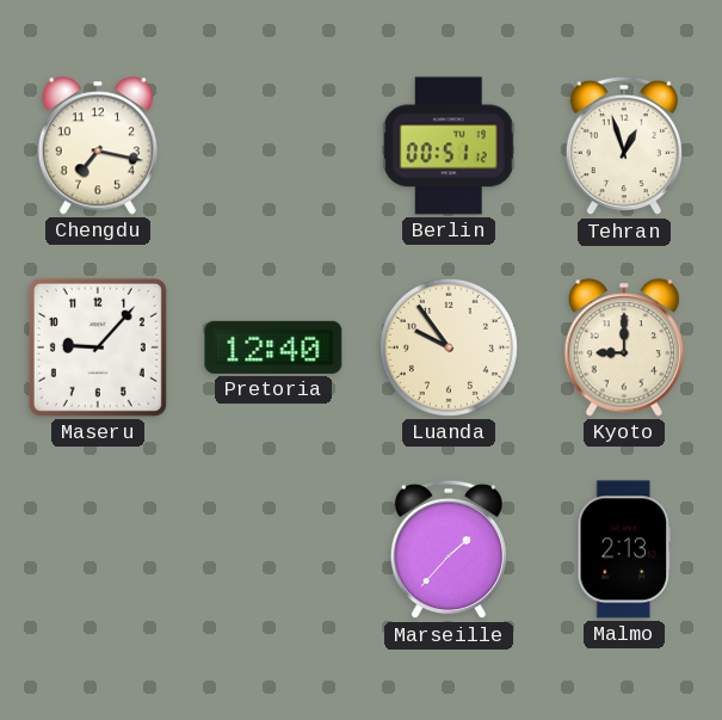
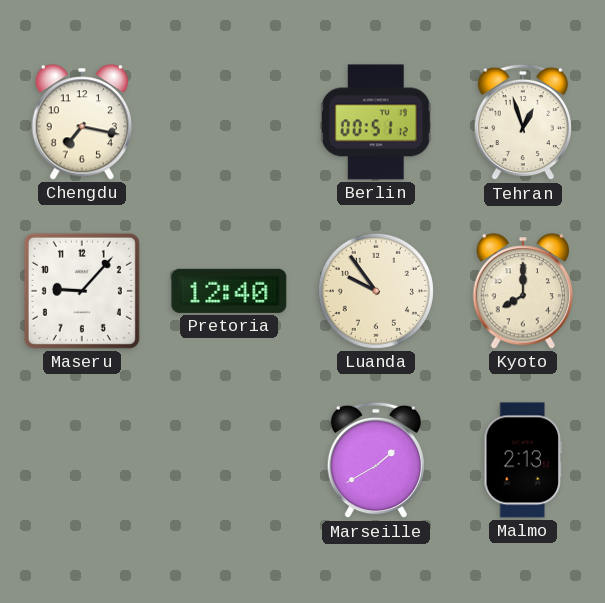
Kyoto: 9:00 -> 8:00 (522, 291)
Marseille: 1:37 -> 1:40 (376, 460)
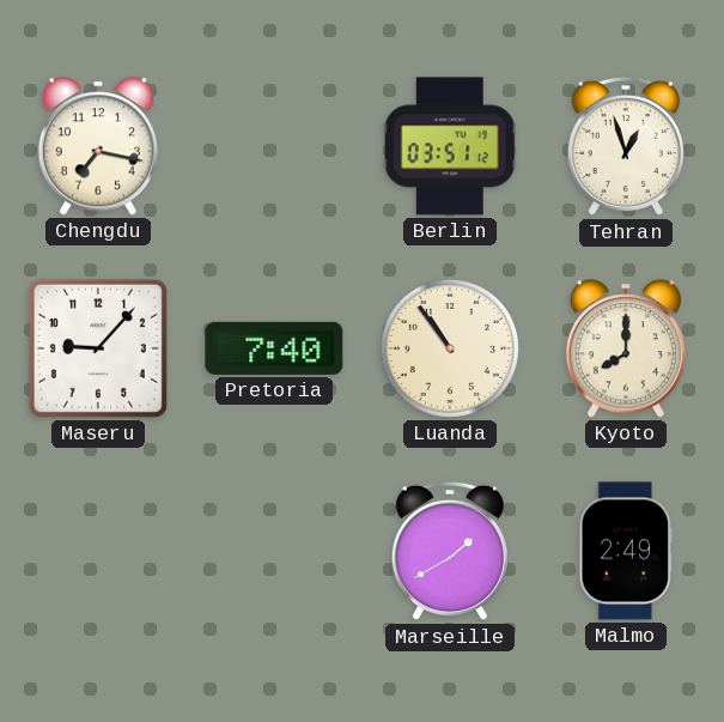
Berlin: 00:51 -> 03:51 (450, 146)
Pretoria: 12:40 -> 7:40 (274, 348)
Luanda: 9:54 -> 10:54 (450, 348)
Malmo: 2:13 -> 2:49 (626, 551)
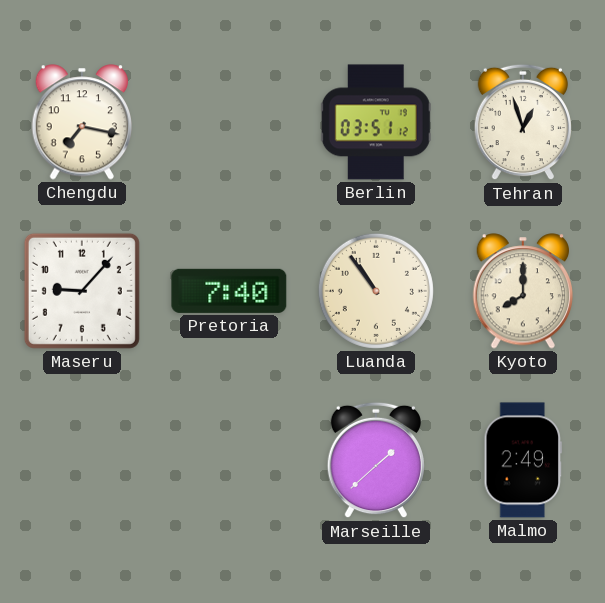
Marseille: 1:40 -> 1:38 (376, 460)
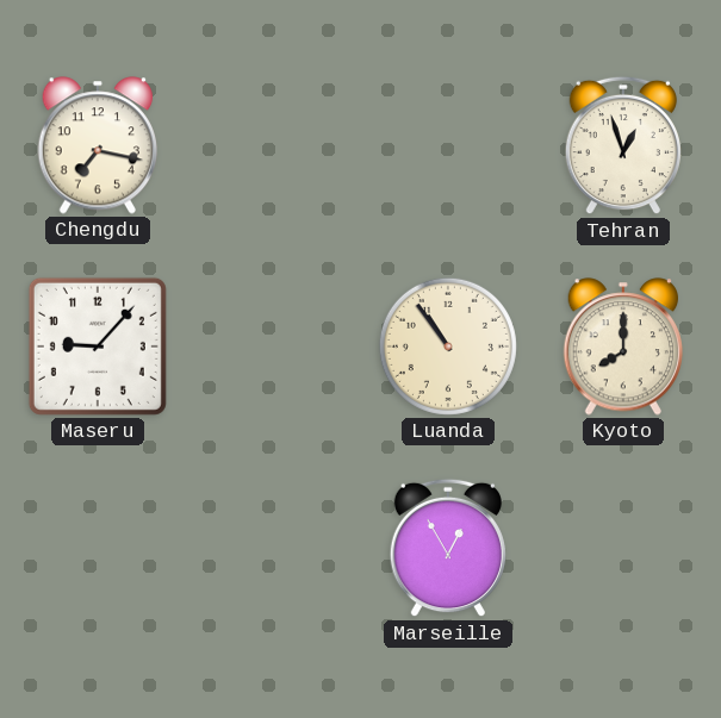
Berlin: 03:51 -> none (376, 122)
Pretoria: 7:40 -> none (229, 291)
Marseille: 1:38 -> 12:55 (448, 548)
Malmo: 2:49 -> none (523, 460)
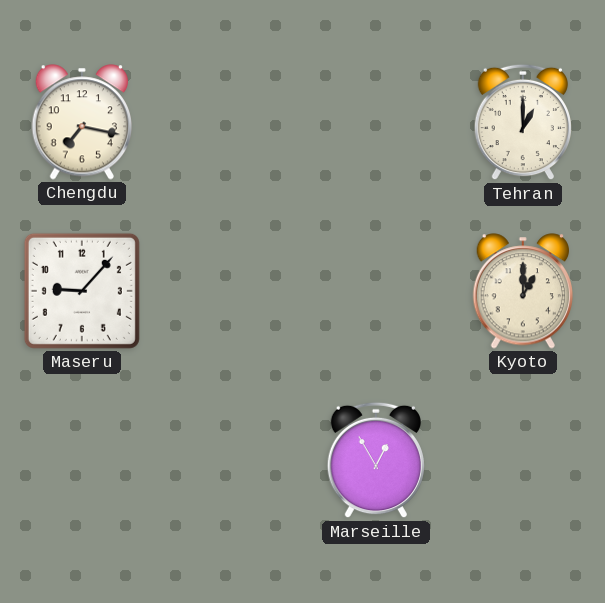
Tehran: 12:57 -> 1:00 (523, 122)
Luanda: 10:54 -> none (448, 346)
Kyoto: 8:00 -> 1:00 (522, 291)
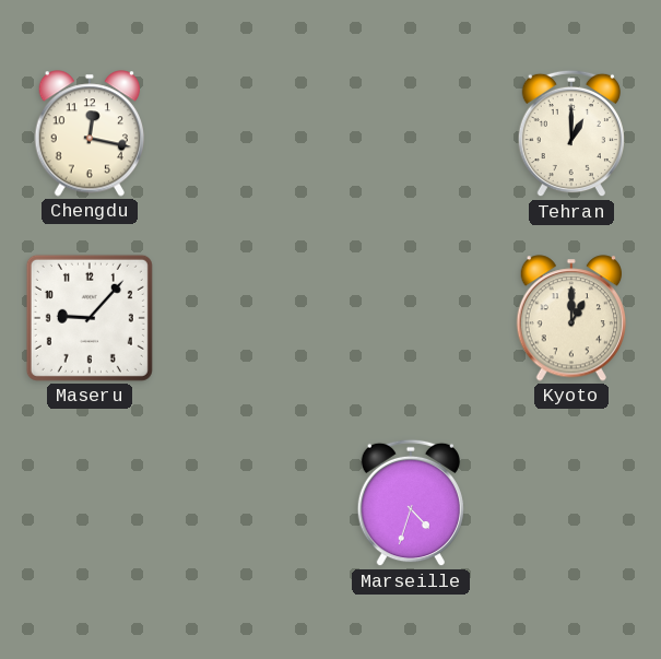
Chengdu: 7:17 -> 12:17 (88, 133)
Marseille: 12:55 -> 4:33 (411, 503)
